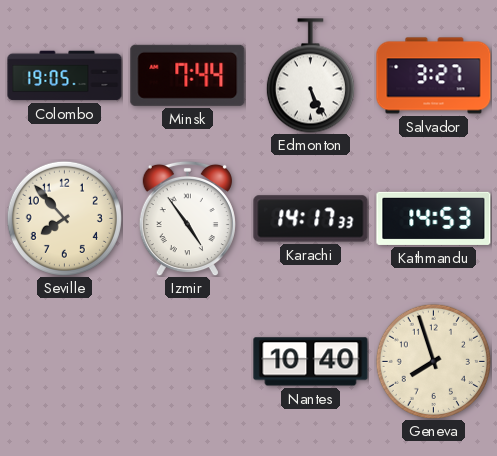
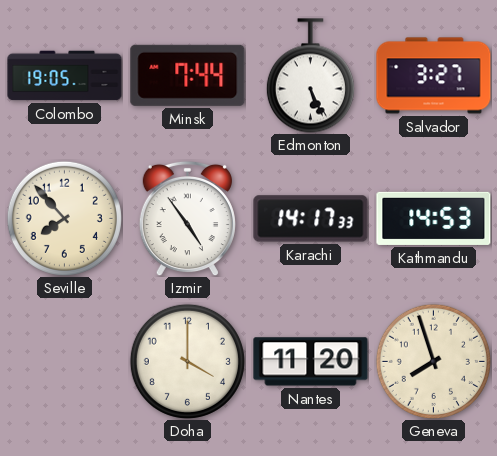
Doha: none -> 4:00 (187, 361)
Nantes: 10:40 -> 11:20 (311, 362)
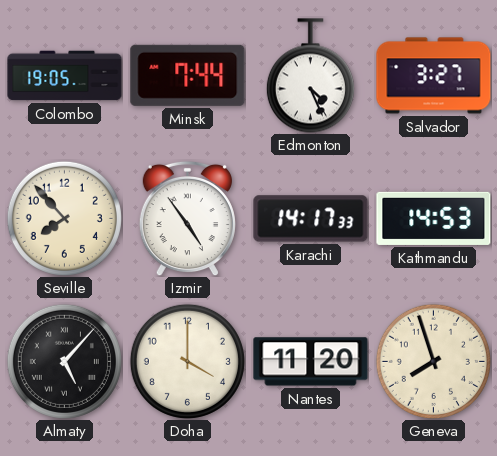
Edmonton: 5:26 -> 4:26 (310, 76)
Almaty: none -> 5:07 (64, 361)
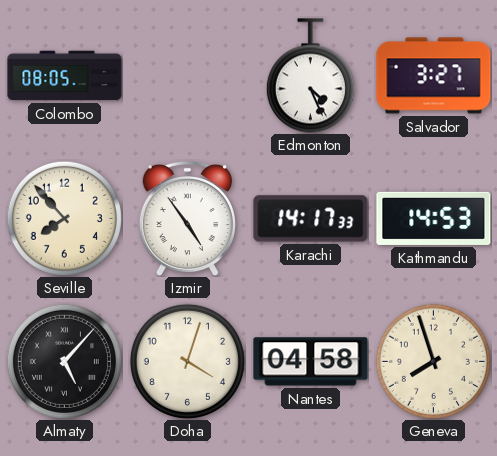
Colombo: 19:05 -> 08:05 (65, 76)
Minsk: 7:44 -> none (188, 75)
Doha: 4:00 -> 4:03 (187, 361)
Nantes: 11:20 -> 04:58 (311, 362)
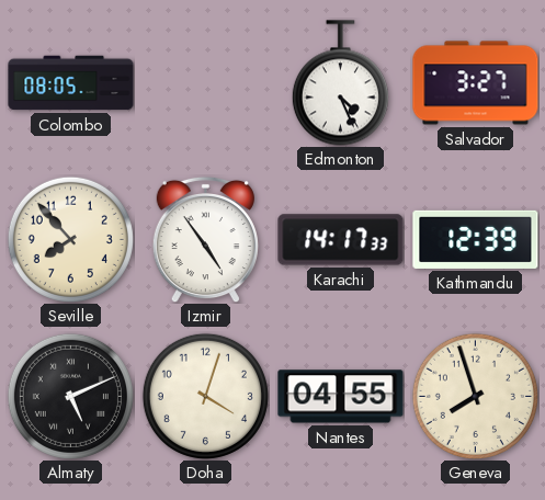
Kathmandu: 14:53 -> 12:39 (476, 239)
Almaty: 5:07 -> 5:11 (70, 396)
Nantes: 04:58 -> 04:55 (341, 397)
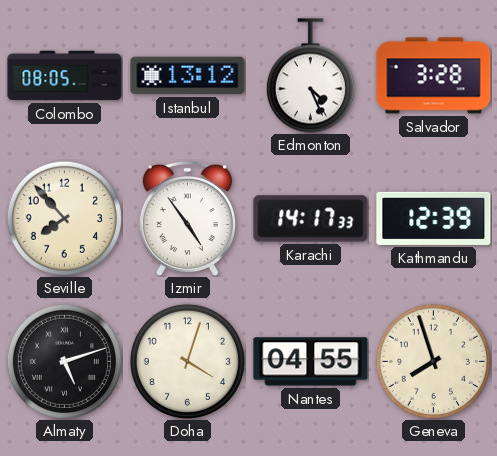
Istanbul: none -> 13:12 (188, 76)
Salvador: 3:27 -> 3:28 (434, 76)
Almaty: 5:11 -> 5:12 (64, 361)
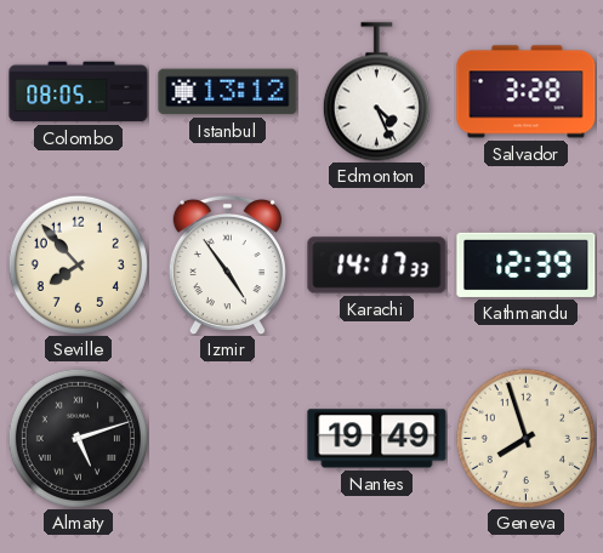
Doha: 4:03 -> none (187, 361)
Nantes: 04:55 -> 19:49 (377, 439)
